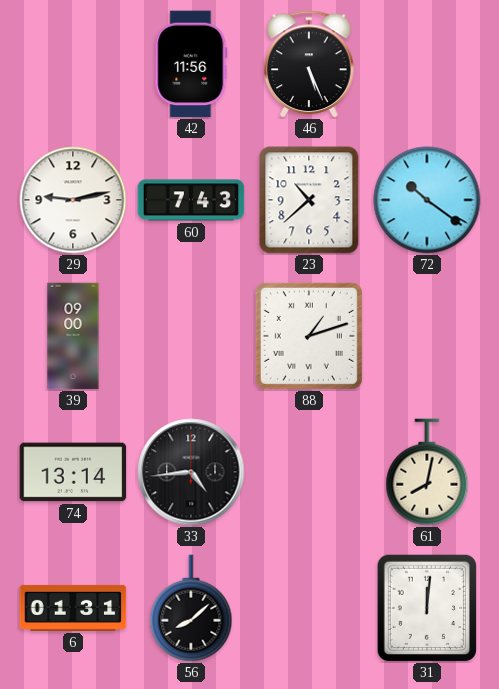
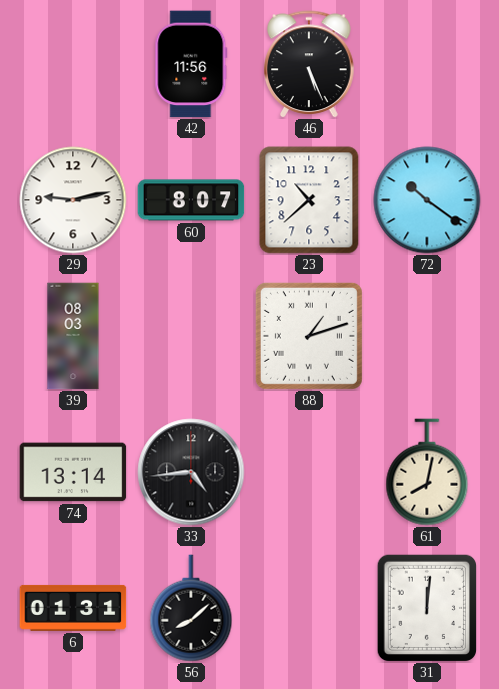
60: 7:43 -> 8:07 (191, 200)
39: 09:00 -> 08:03 (73, 336)
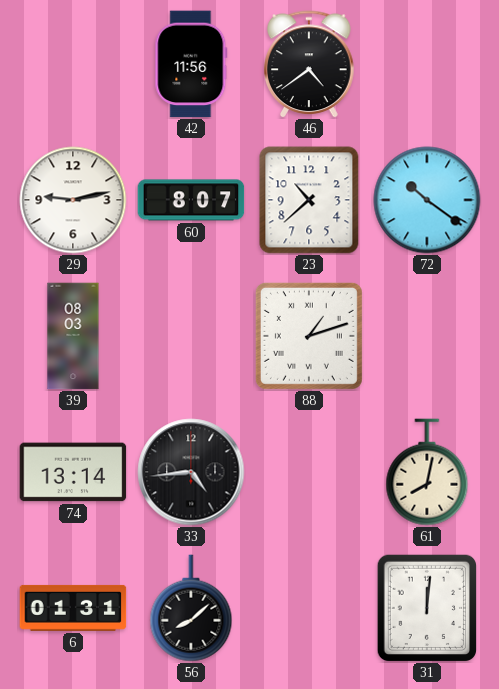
46: 5:26 -> 4:39 (309, 64)
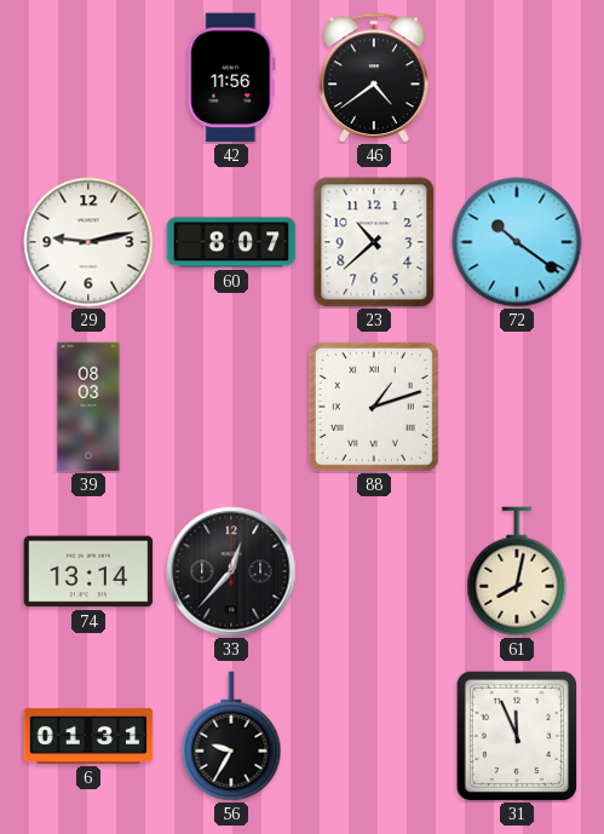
33: 4:44 -> 12:37 (231, 571)
56: 8:08 -> 9:35 (231, 736)
31: 12:01 -> 11:56 (516, 736)
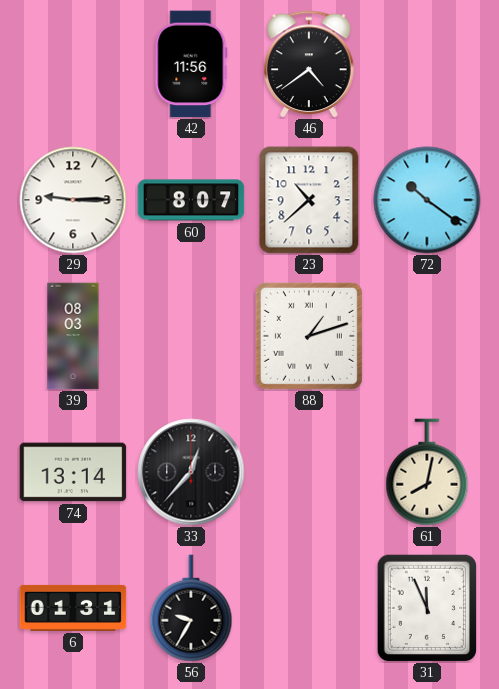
29: 9:13 -> 9:15 (73, 200)
